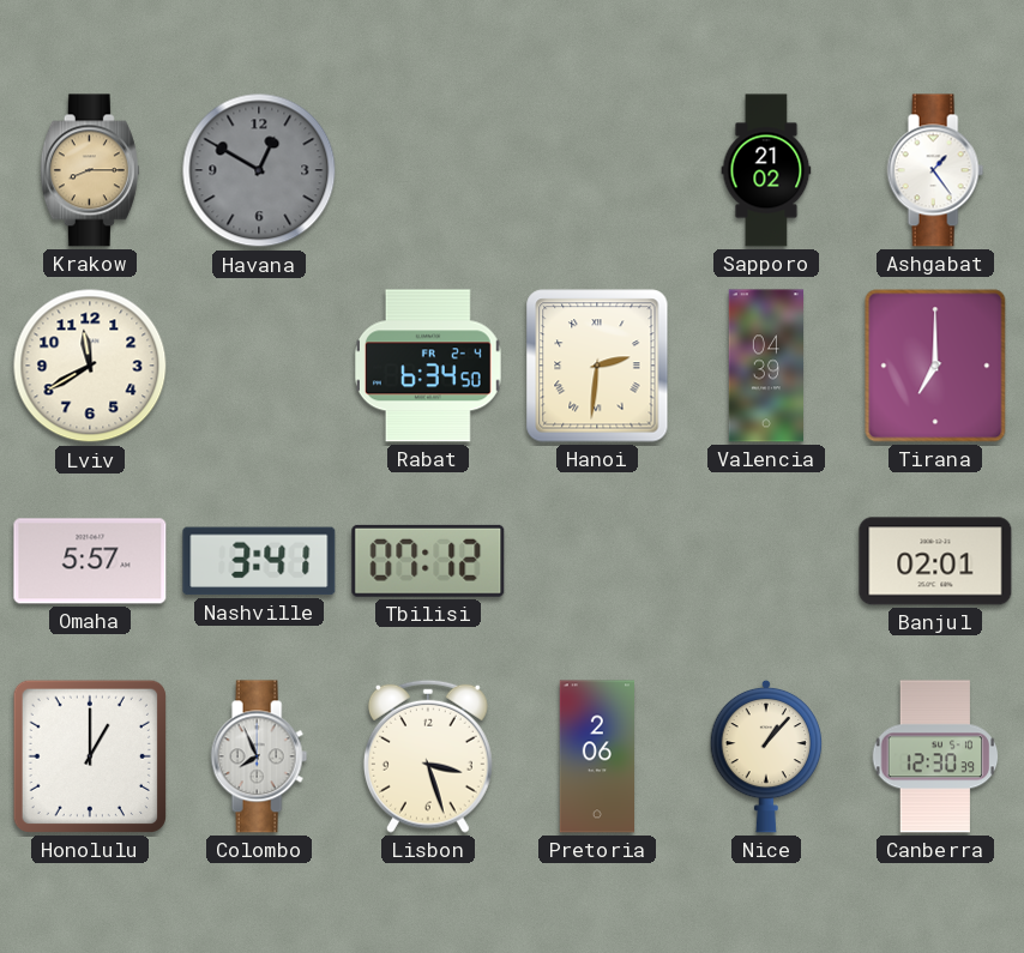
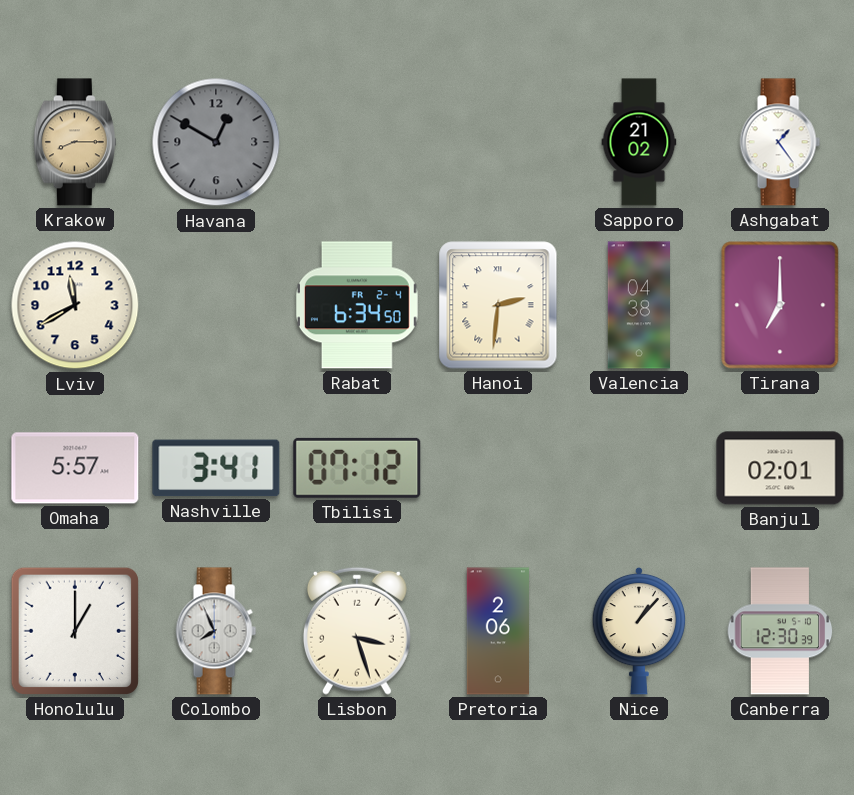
Valencia: 04:39 -> 04:38 (638, 305)
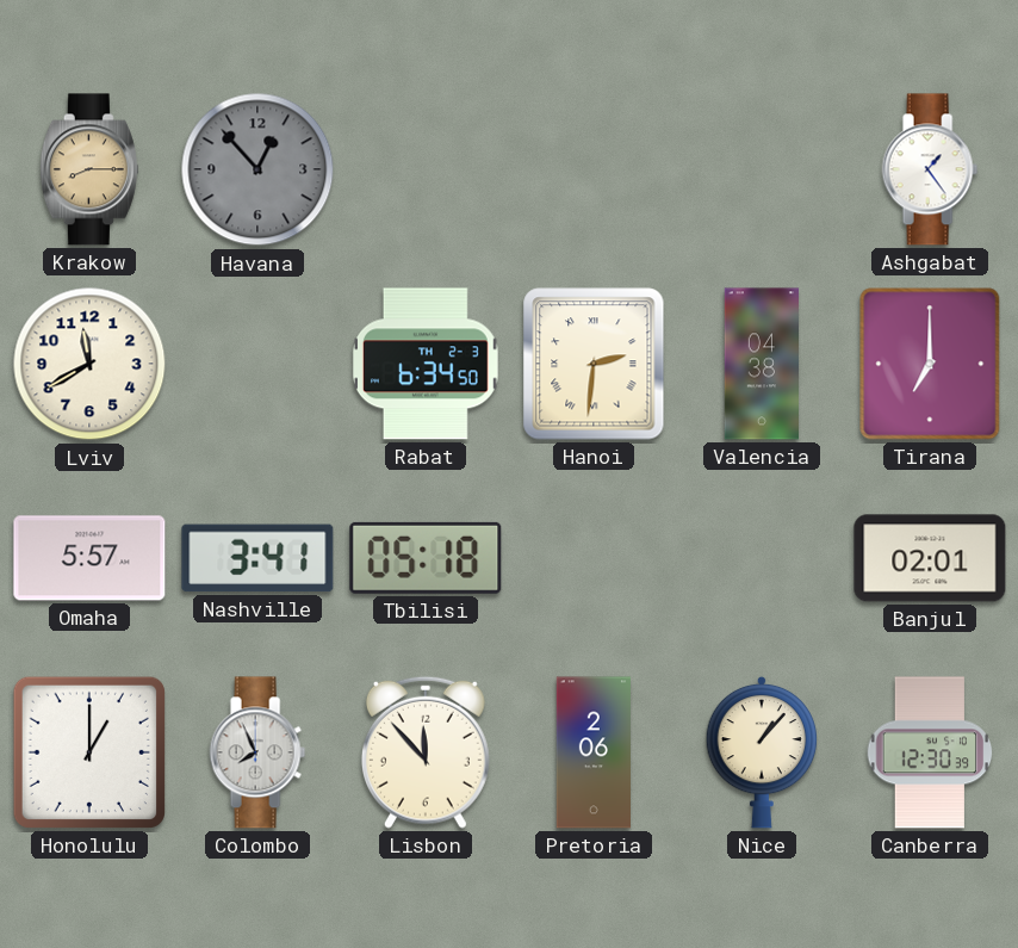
Havana: 12:50 -> 12:53 (257, 169)
Sapporo: 21:02 -> none (639, 142)
Rabat date: FR 2-4 -> TH 2-3 (426, 364)
Tbilisi: 07:12 -> 05:18 (426, 558)
Lisbon: 3:27 -> 11:53 (426, 752)
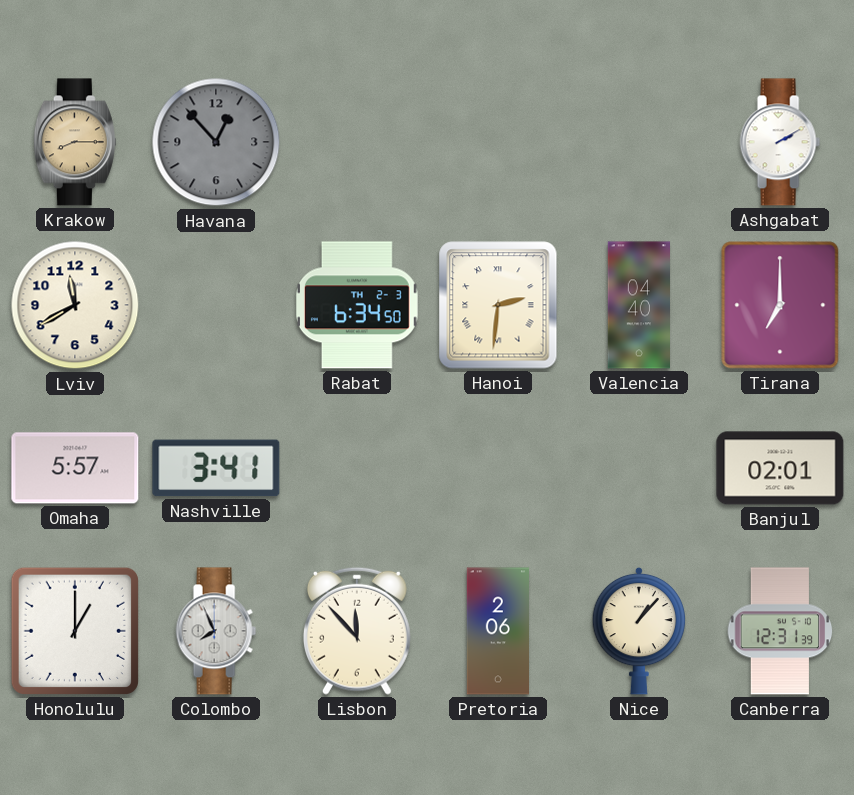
Ashgabat: 1:24 -> 2:10 (780, 142)
Valencia: 04:38 -> 04:40 (638, 305)
Tbilisi: 05:18 -> none (426, 558)
Canberra: 12:30 -> 12:31 (780, 631)
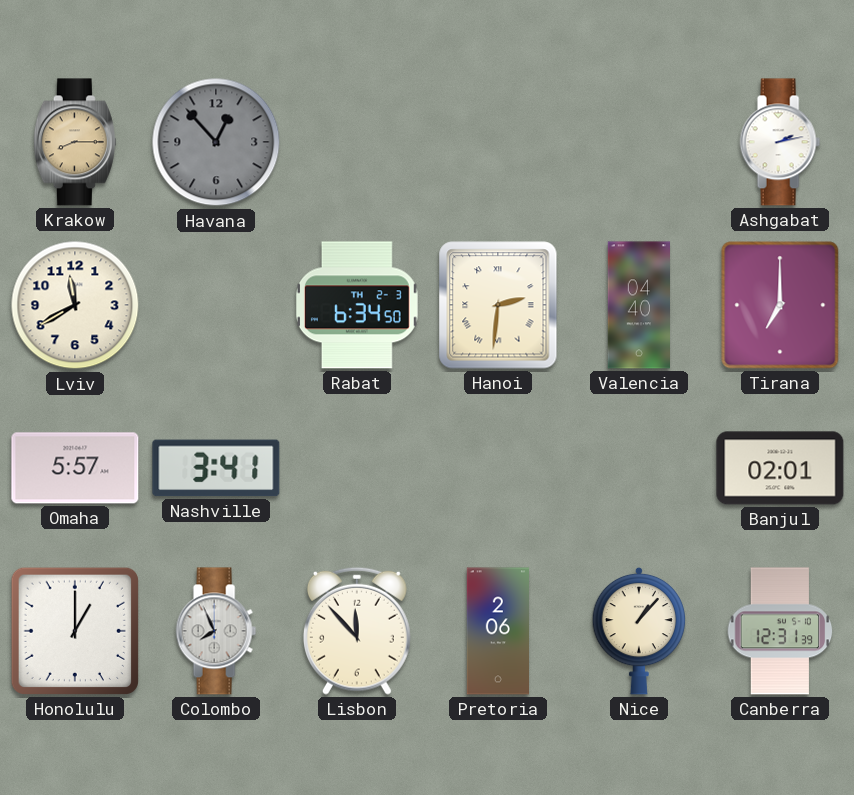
Ashgabat: 2:10 -> 2:13 (780, 142)
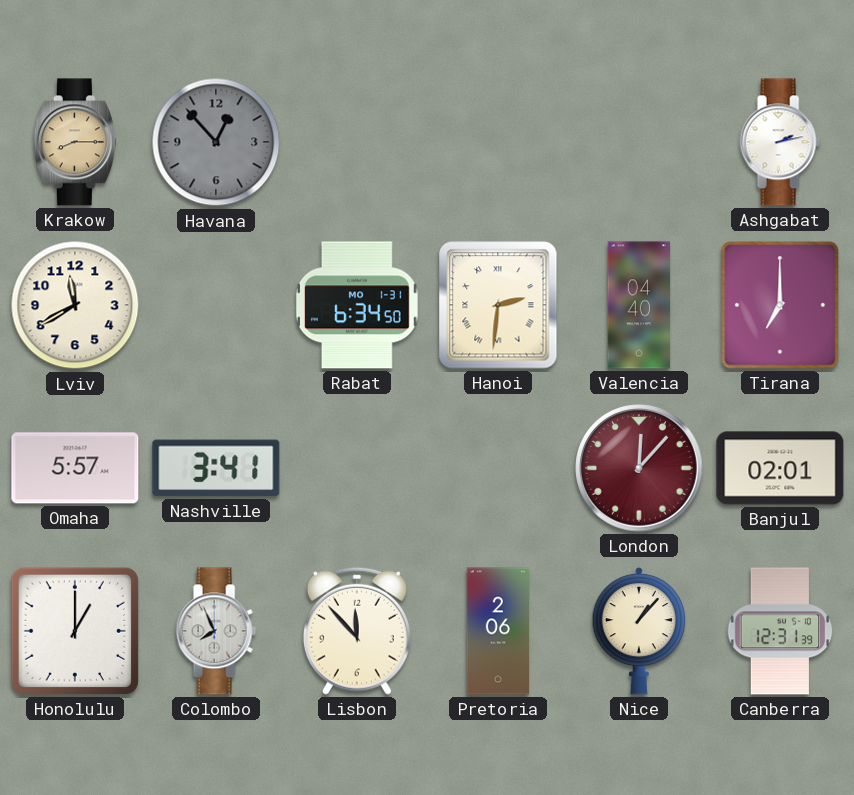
Rabat date: TH 2-3 -> MO 1-31 (357, 305)
London: none -> 12:07 (640, 469)
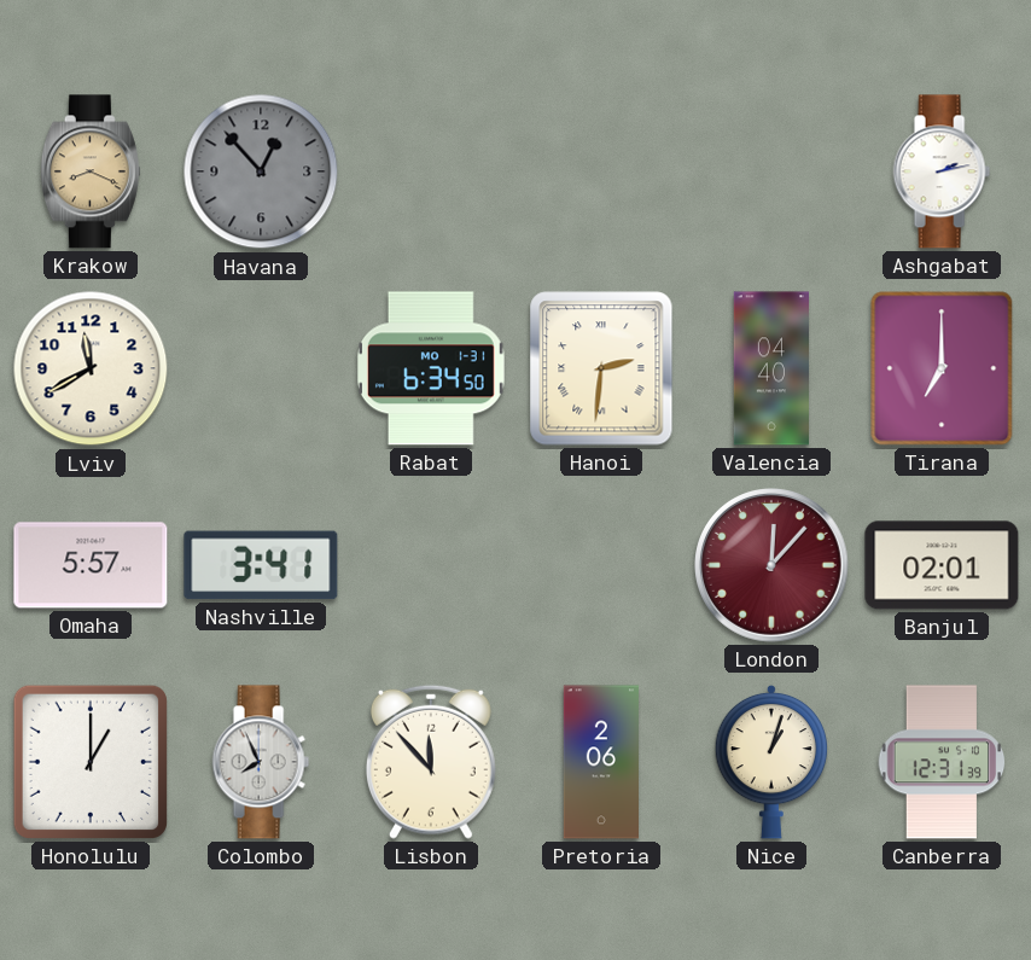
Krakow: 8:15 -> 8:19 (91, 171)
Nice: 1:07 -> 1:03 (771, 762)
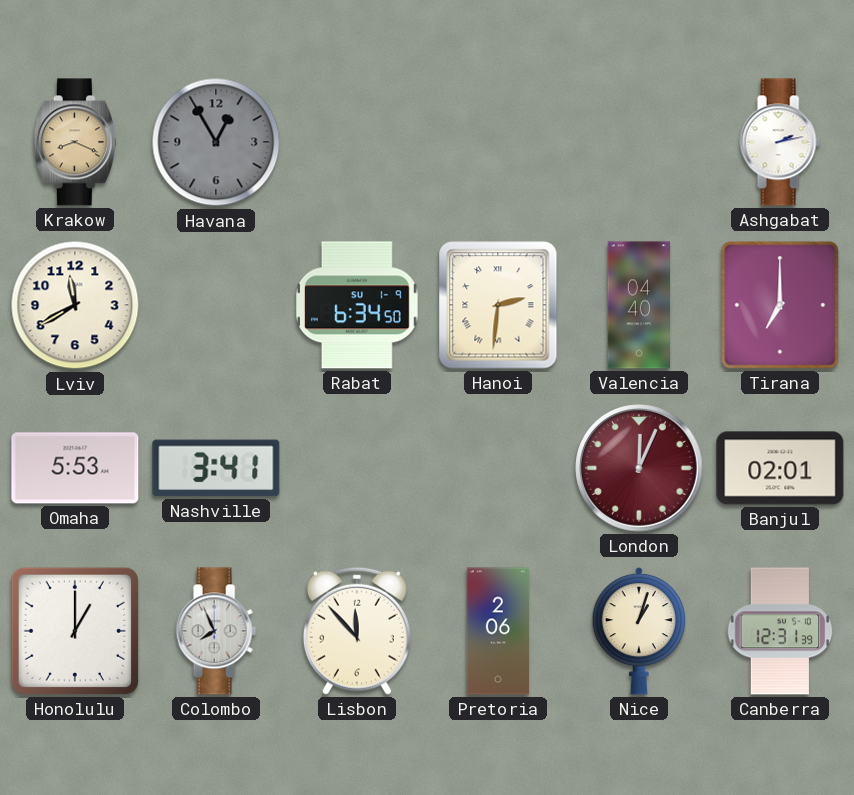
Havana: 12:53 -> 12:55 (216, 142)
Rabat date: MO 1-31 -> SU 1-9 (357, 305)
Omaha: 5:57 -> 5:53 (75, 468)
London: 12:07 -> 12:04 (640, 469)
